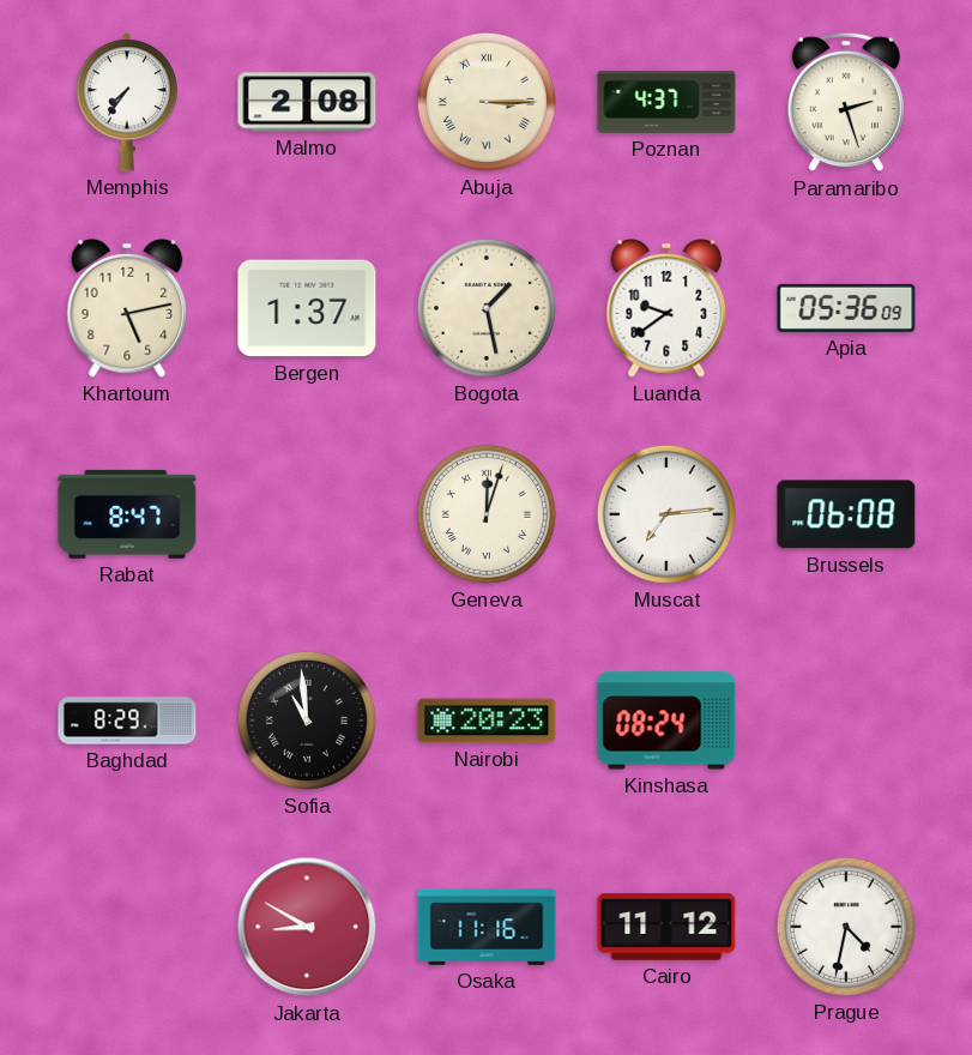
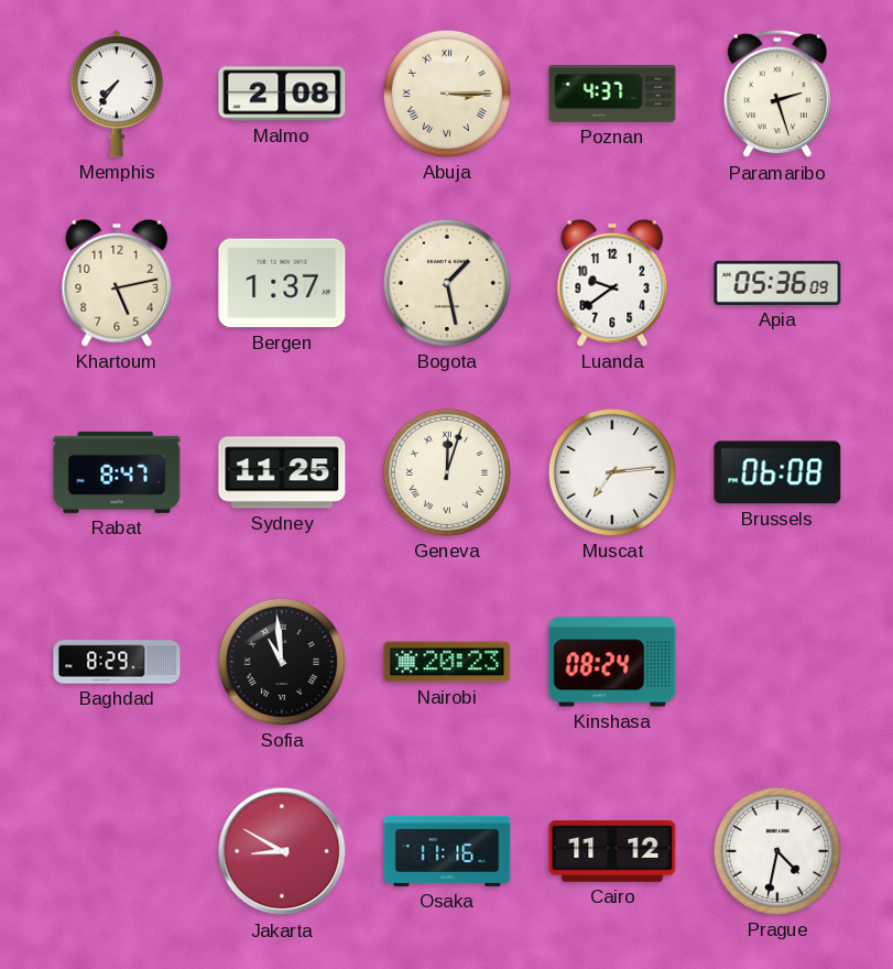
Sydney: none -> 11:25 (282, 472)
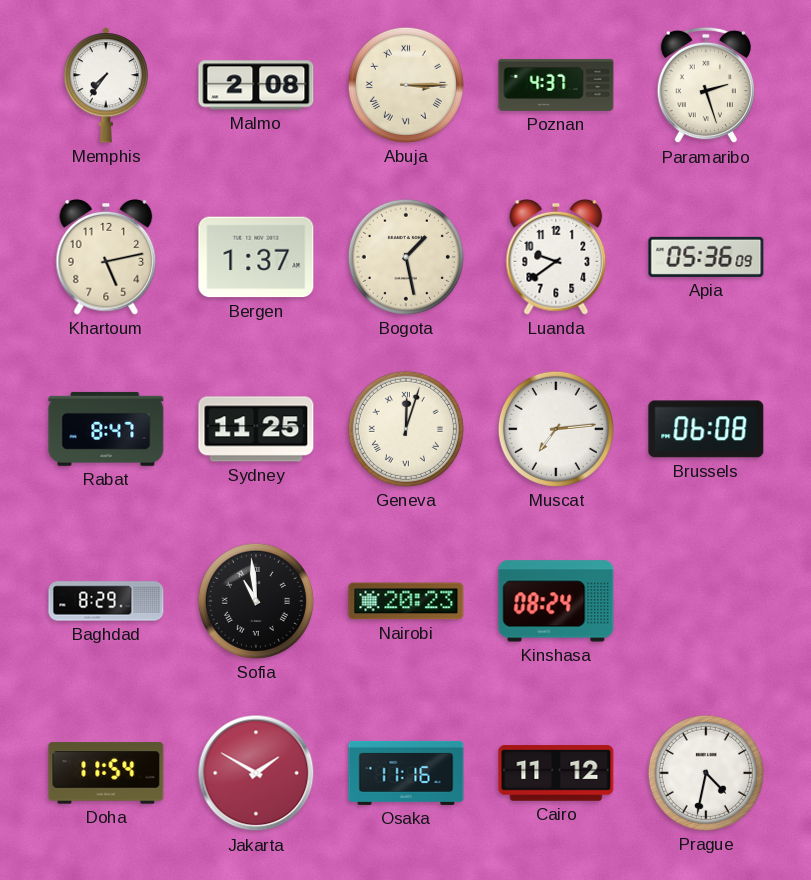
Doha: none -> 11:54 (106, 773)
Jakarta: 8:50 -> 1:50 (256, 773)
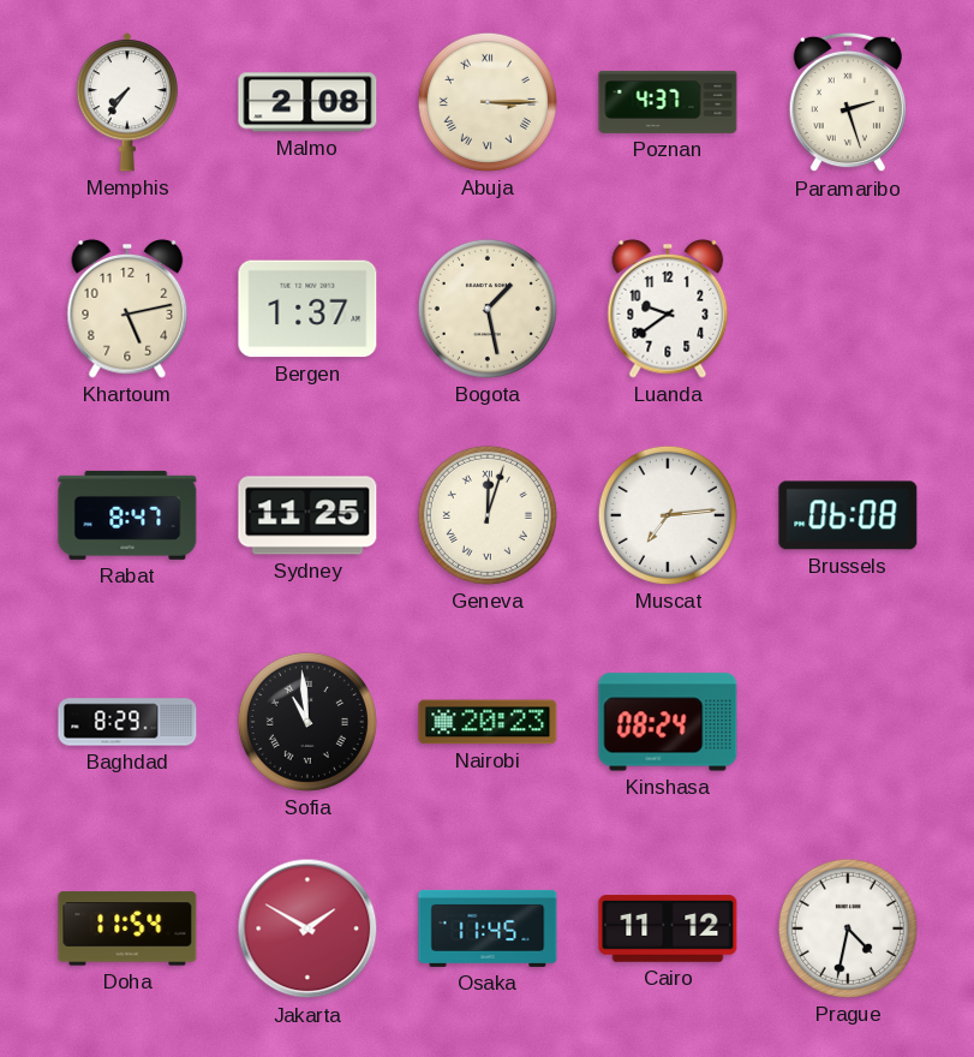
Apia: 05:36 -> none (706, 257)
Osaka: 11:16 -> 11:45 (488, 928)
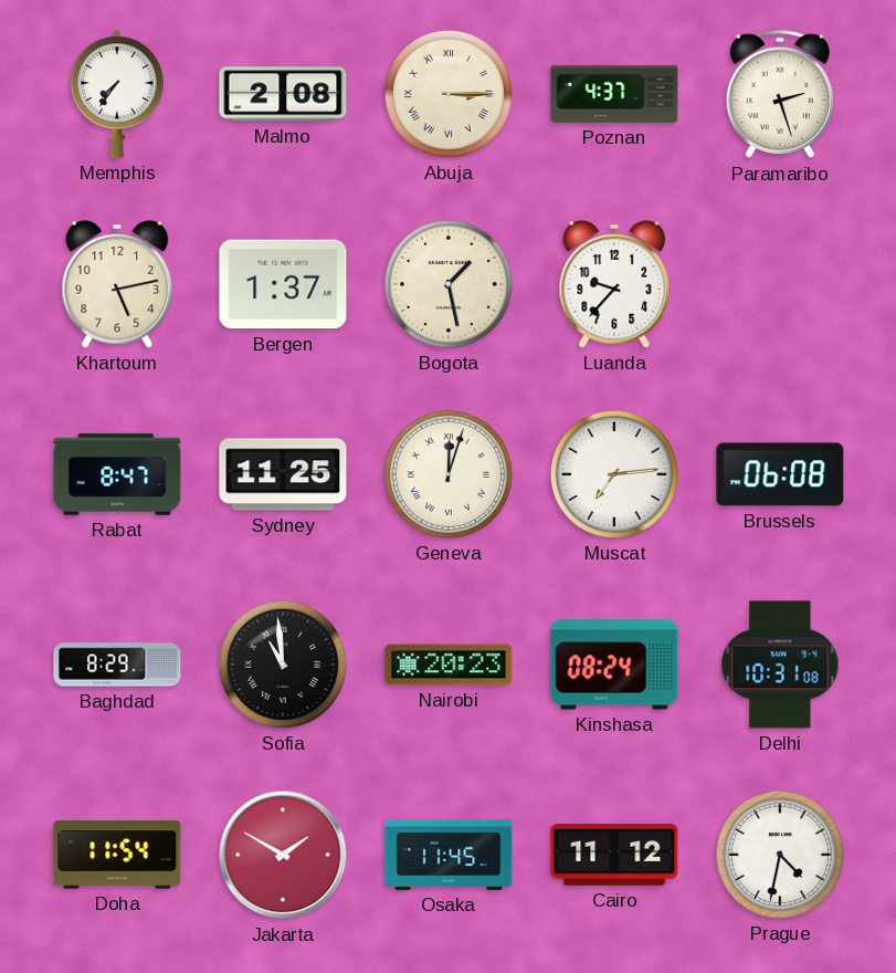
Luanda: 9:39 -> 9:37 (614, 284)
Delhi: none -> 10:31 (780, 665)
